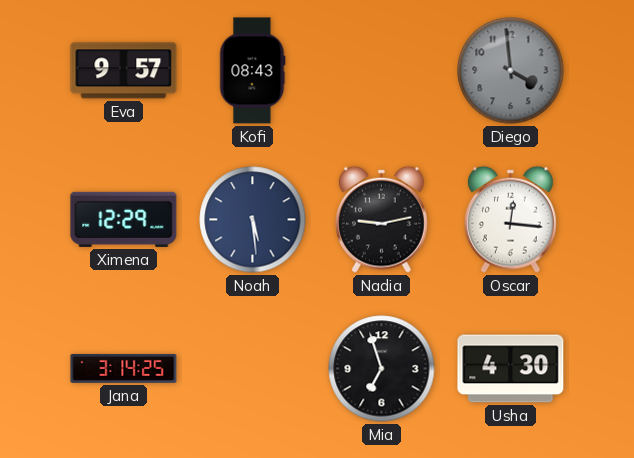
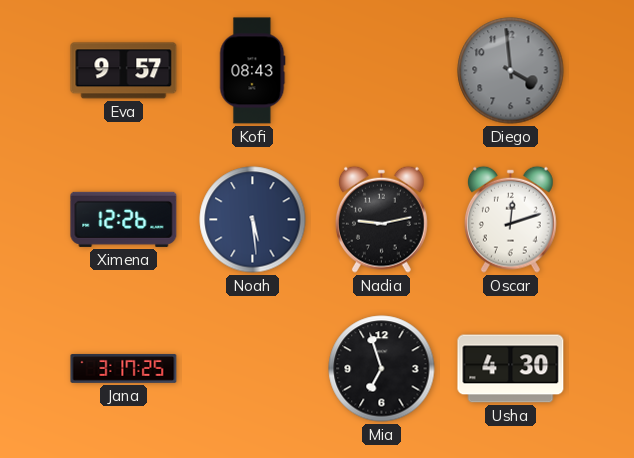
Ximena: 12:29 -> 12:26 (124, 219)
Oscar: 12:16 -> 12:12 (510, 219)
Jana: 3:14 -> 3:17 (124, 369)
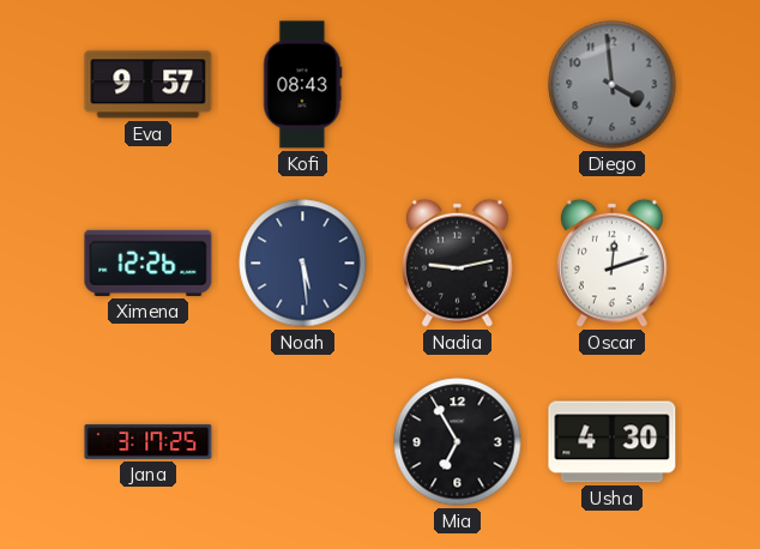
Mia: 6:57 -> 6:55 (458, 442)
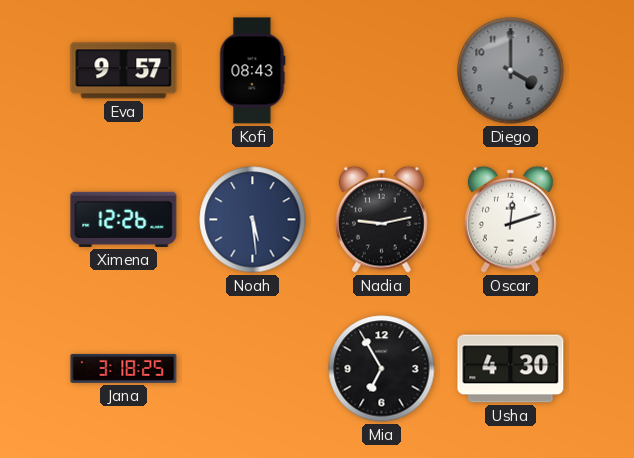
Diego: 3:59 -> 4:00 (511, 71)
Jana: 3:17 -> 3:18 (124, 369)
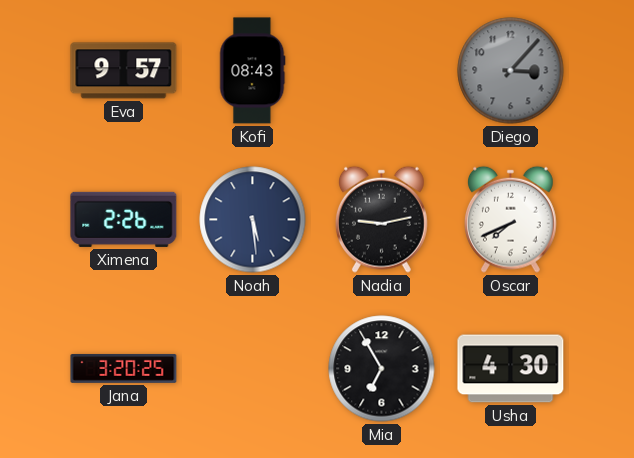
Diego: 4:00 -> 3:07 (511, 71)
Ximena: 12:26 -> 2:26 (124, 219)
Oscar: 12:12 -> 7:41 (510, 219)
Jana: 3:18 -> 3:20 (124, 369)
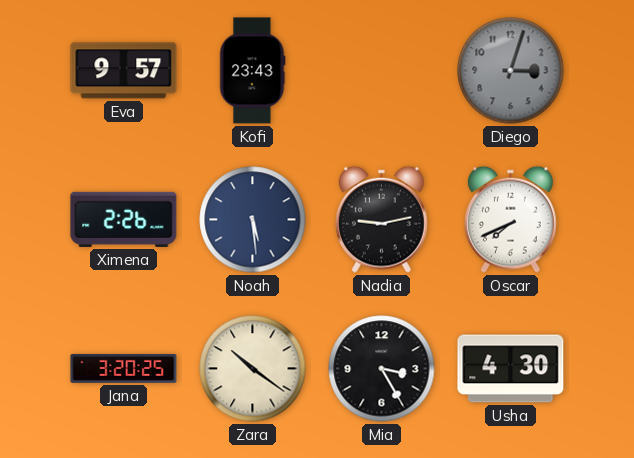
Kofi: 08:43 -> 23:43 (252, 71)
Diego: 3:07 -> 3:03 (511, 71)
Zara: none -> 10:21 (253, 369)
Mia: 6:55 -> 3:25 (382, 369)
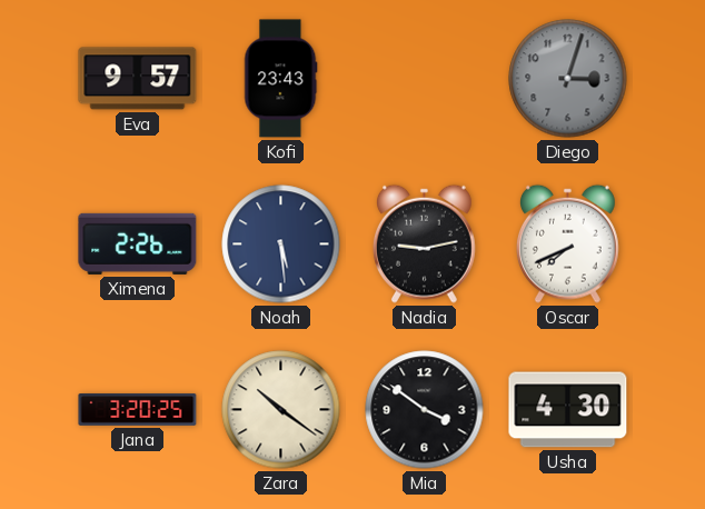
Mia: 3:25 -> 3:51 (425, 410)
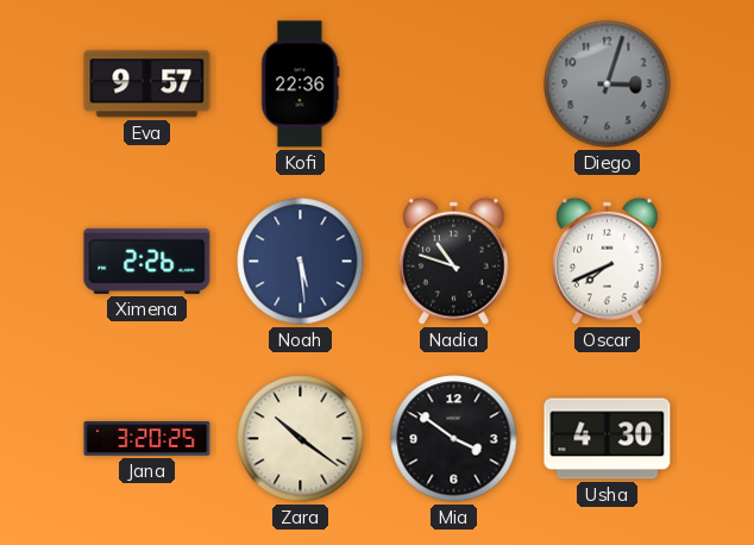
Kofi: 23:43 -> 22:36 (300, 84)
Nadia: 9:13 -> 10:48 (453, 261)
